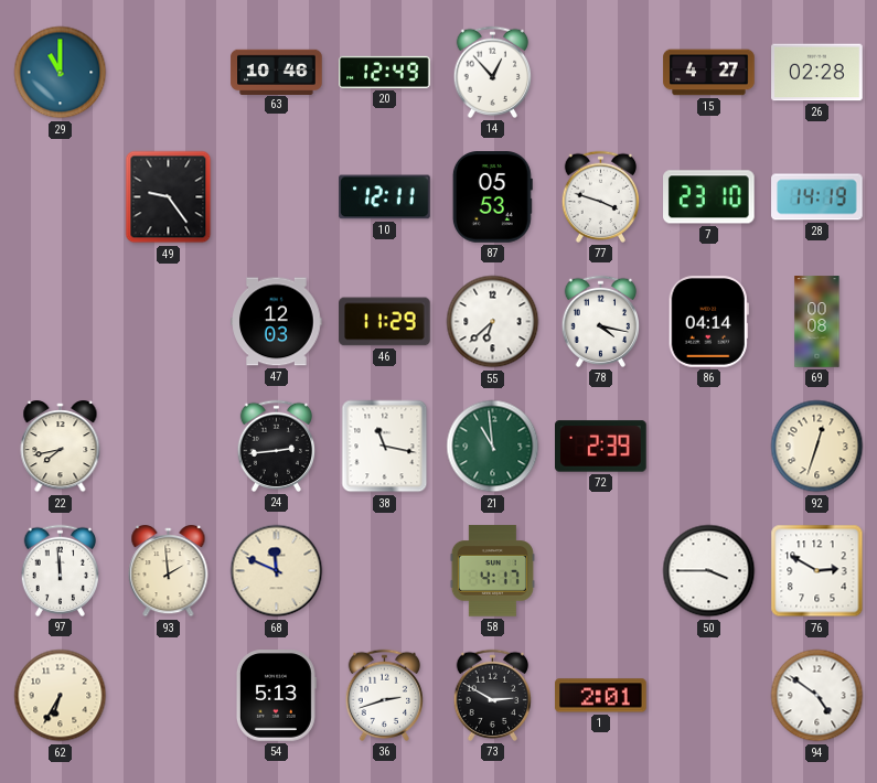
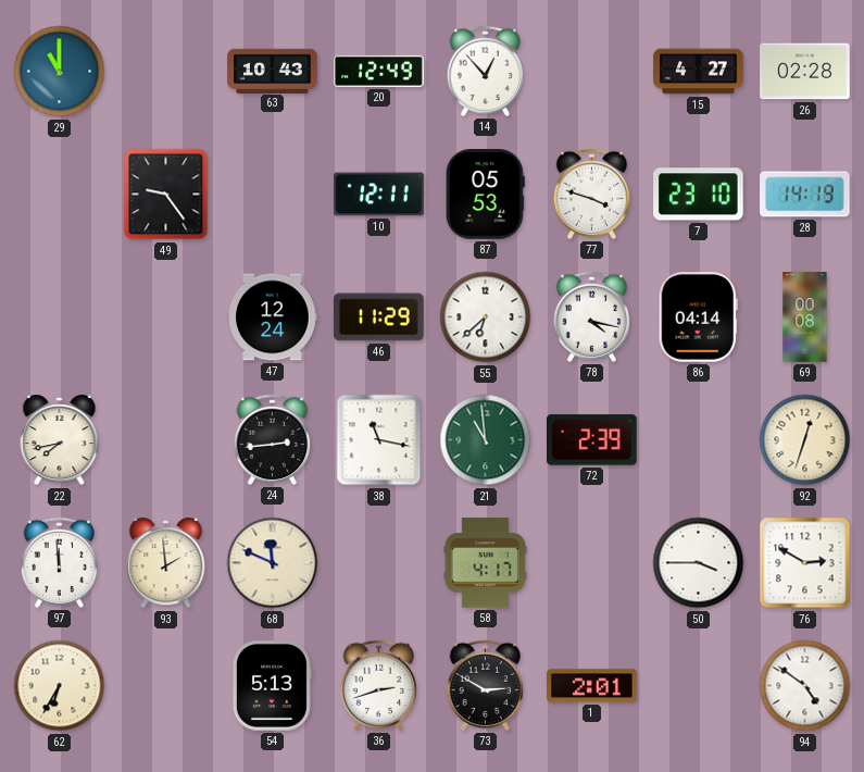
63: 10:46 -> 10:43 (273, 71)
47: 12:03 -> 12:24 (273, 317)
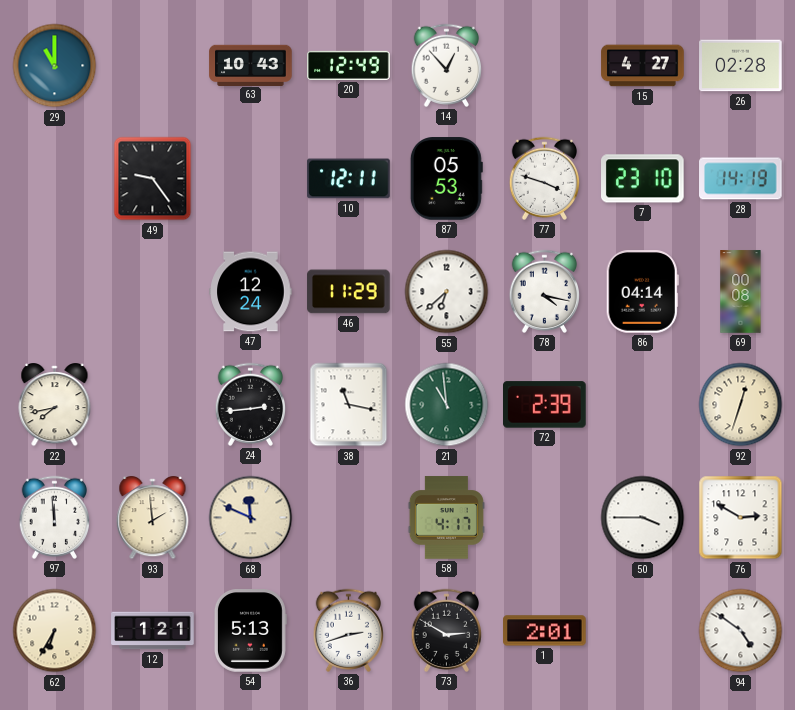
12: none -> 1:21 (153, 631)
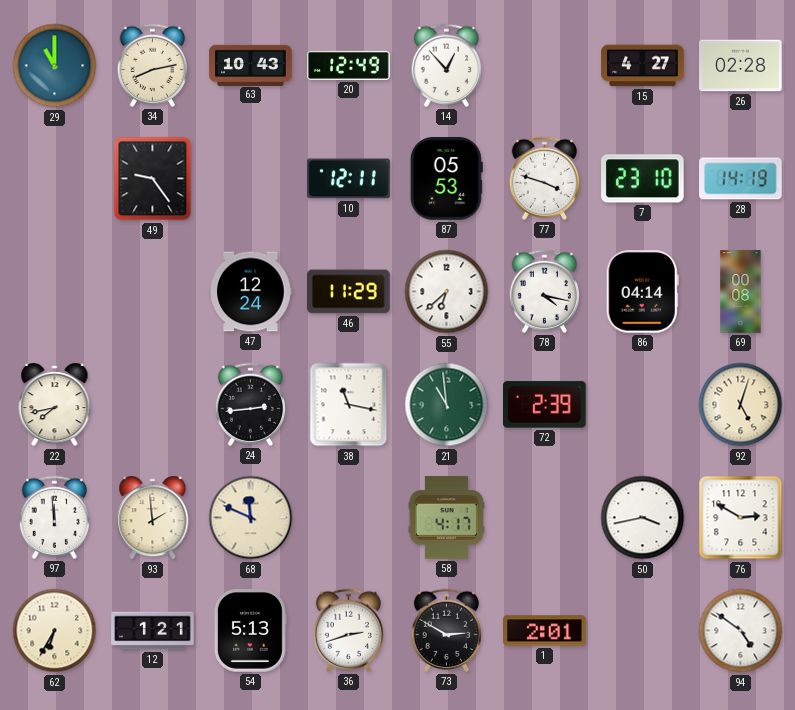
34: none -> 8:13 (152, 65)
92: 12:33 -> 5:03 (741, 405)
50: 3:45 -> 3:43 (643, 518)
